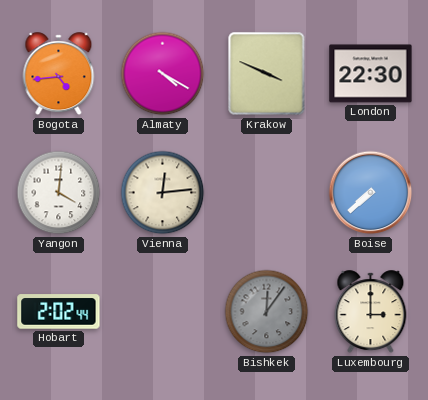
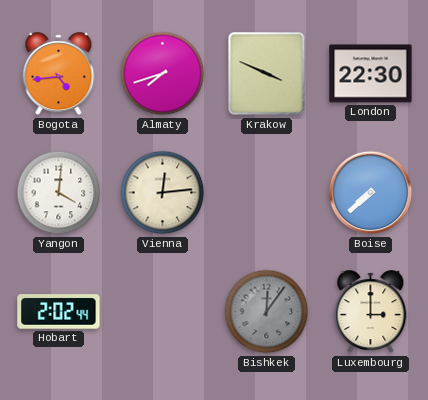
Almaty: 4:20 -> 7:42 (163, 74)
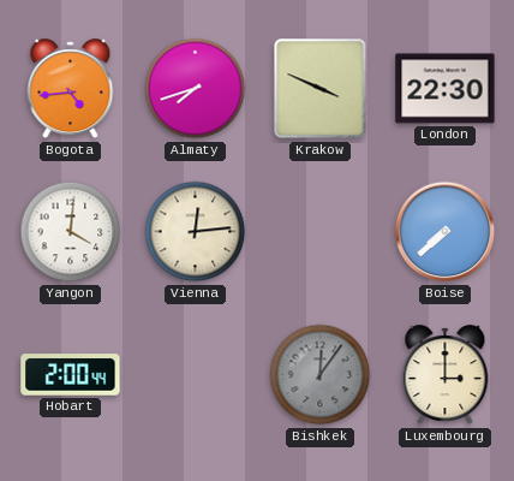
Hobart: 2:02 -> 2:00 (71, 375)
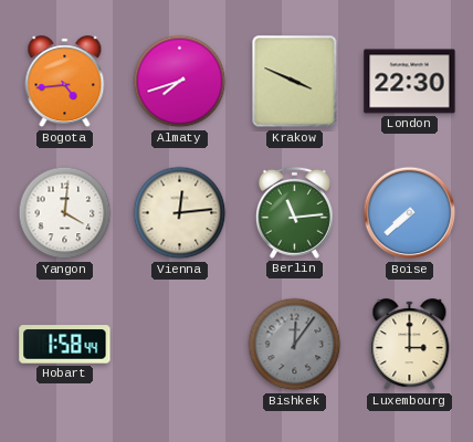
Berlin: none -> 11:14 (294, 212)
Hobart: 2:00 -> 1:58 (65, 345)
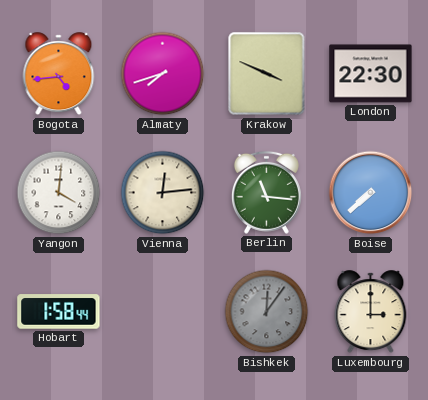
Berlin: 11:14 -> 11:16 (266, 192)
